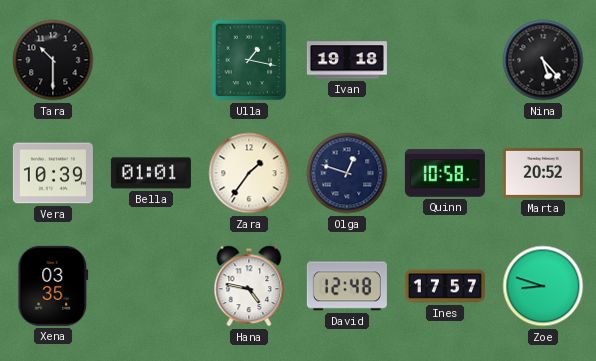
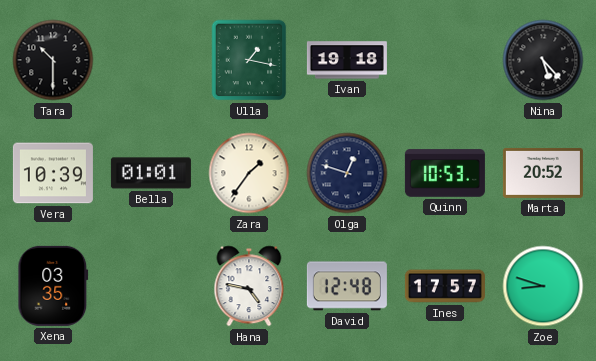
Quinn: 10:58 -> 10:53 (445, 173)
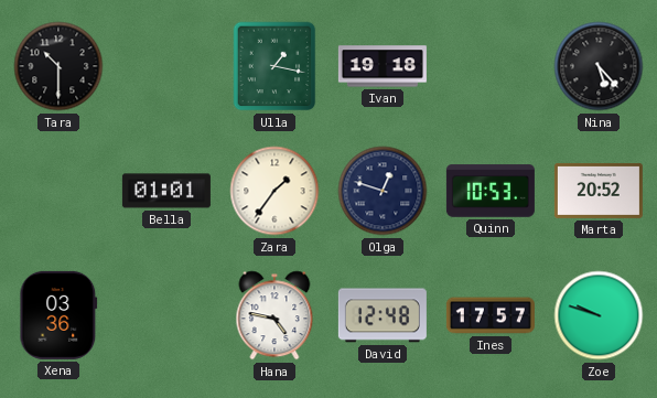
Vera: 10:39 -> none (53, 173)
Xena: 03:35 -> 03:36 (58, 315)
Zoe: 8:48 -> 9:48 (599, 315)
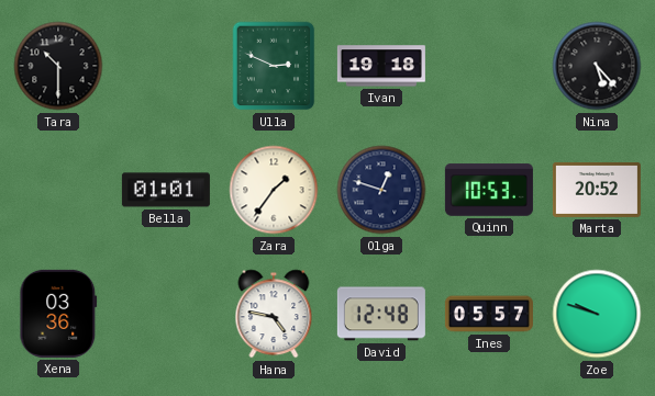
Ulla: 1:17 -> 2:49 (274, 66)
Ines: 17:57 -> 05:57 (489, 314)
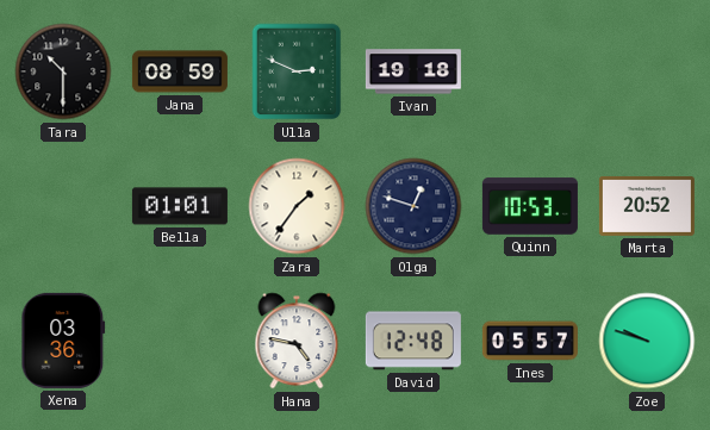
Jana: none -> 08:59 (180, 71)
Nina: 5:23 -> none (597, 66)
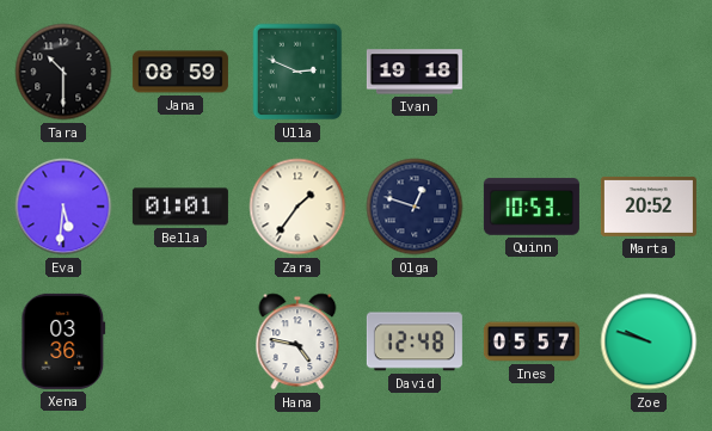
Eva: none -> 5:31 (63, 207)
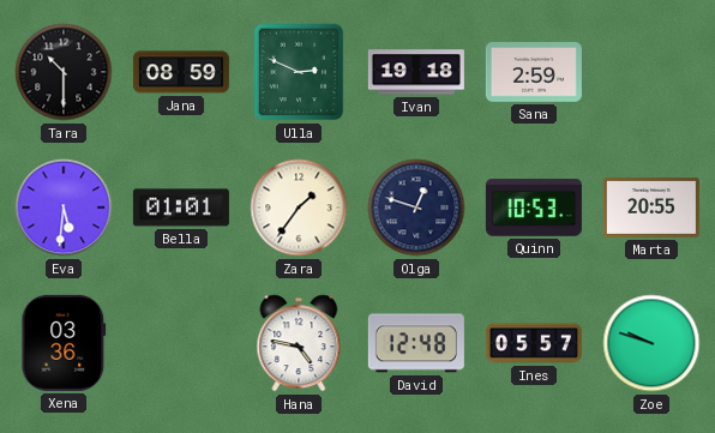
Sana: none -> 2:59 (534, 72)
Marta: 20:52 -> 20:55 (651, 208)
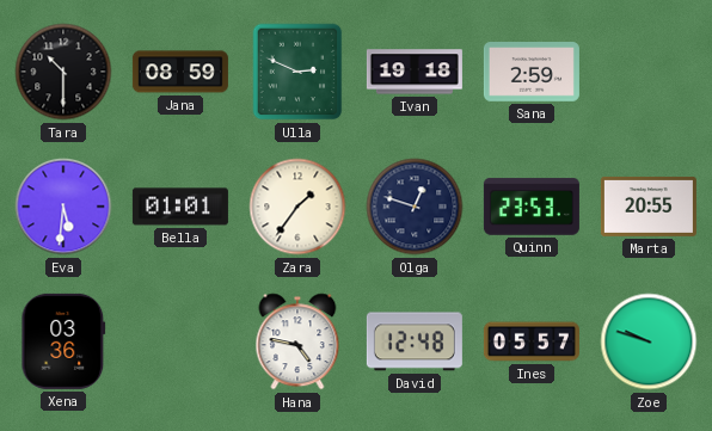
Quinn: 10:53 -> 23:53 (532, 207)
